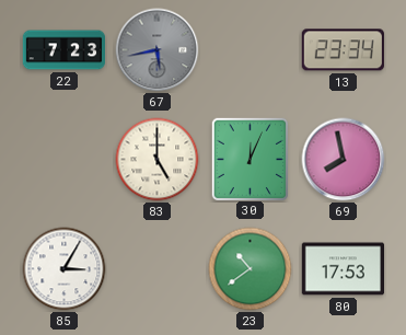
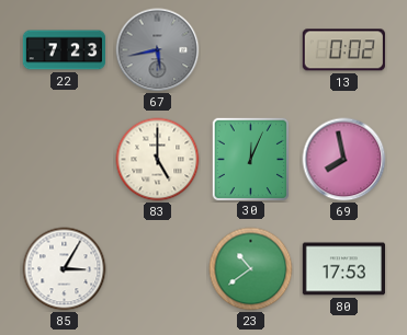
13: 23:34 -> 0:02 (343, 50)
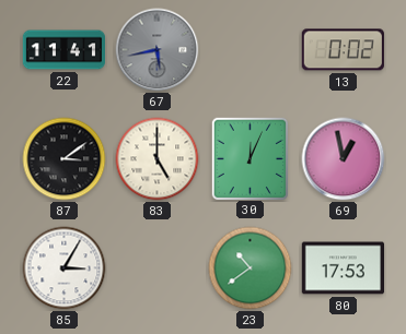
22: 7:23 -> 11:41 (63, 50)
87: none -> 3:09 (65, 159)
69: 7:58 -> 12:58 (344, 159)
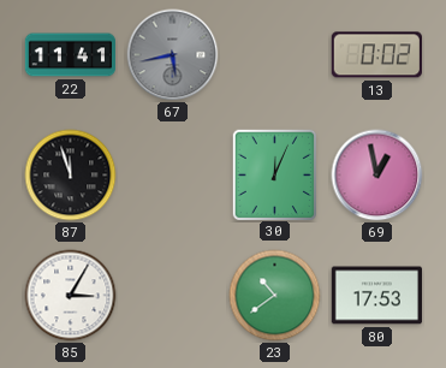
87: 3:09 -> 11:57 (71, 176)
83: 5:00 -> none (158, 159)
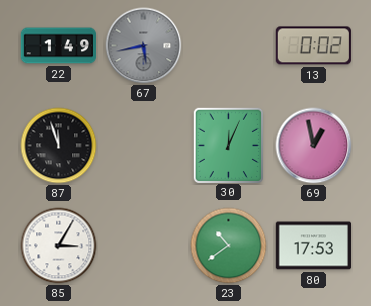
22: 11:41 -> 1:49 (58, 46)
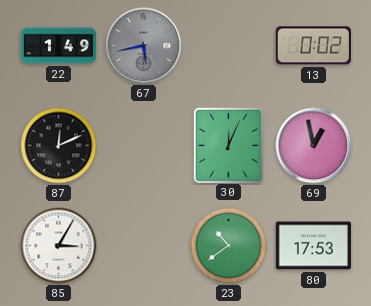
87: 11:57 -> 12:11 (59, 146)
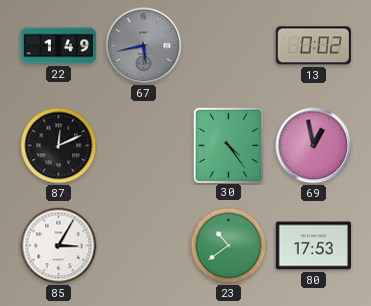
30: 12:04 -> 4:24 (228, 145)
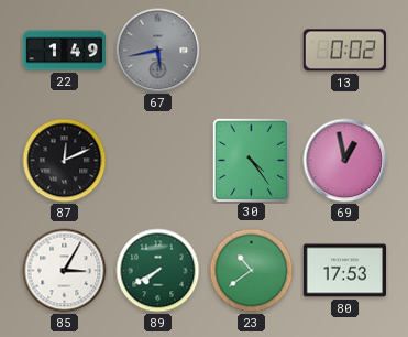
89: none -> 7:40 (158, 271)
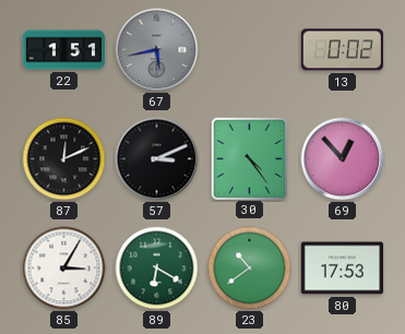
22: 1:49 -> 1:51 (63, 50)
57: none -> 3:11 (157, 159)
69: 12:58 -> 12:53 (343, 159)
89: 7:40 -> 6:20 (157, 269)
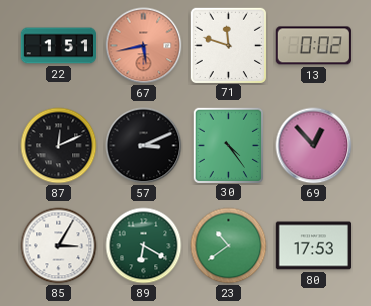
67 dial: grey -> salmon (144, 46)
71: none -> 11:48 (228, 45)
